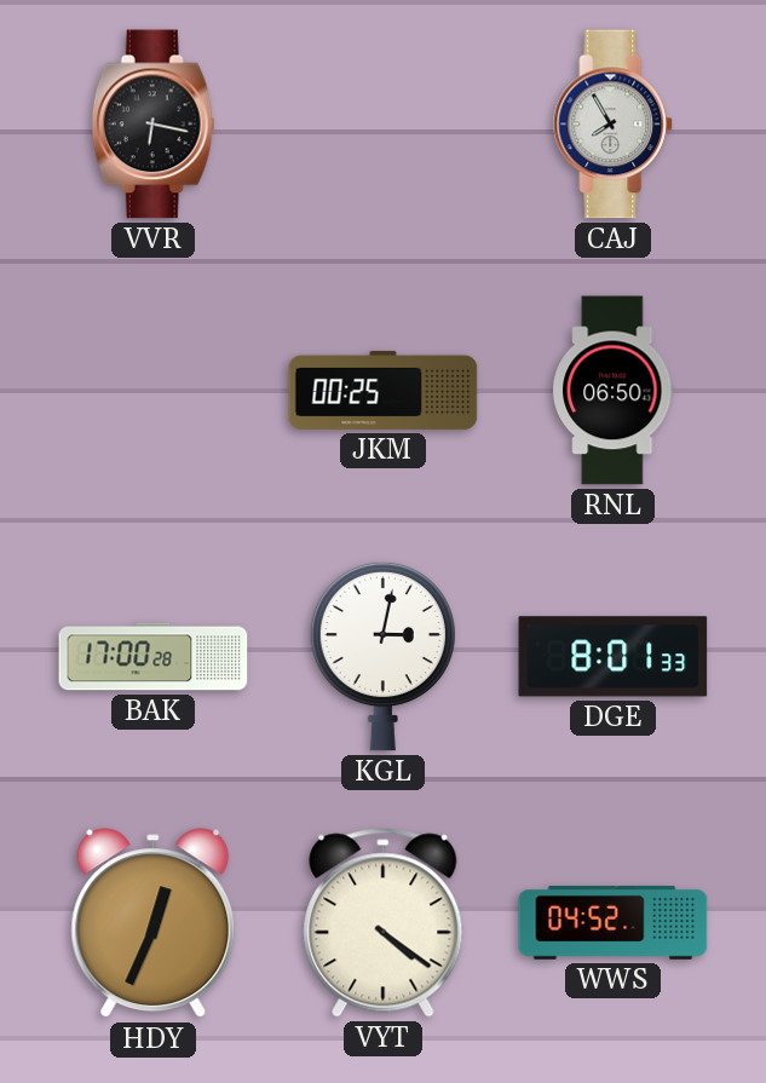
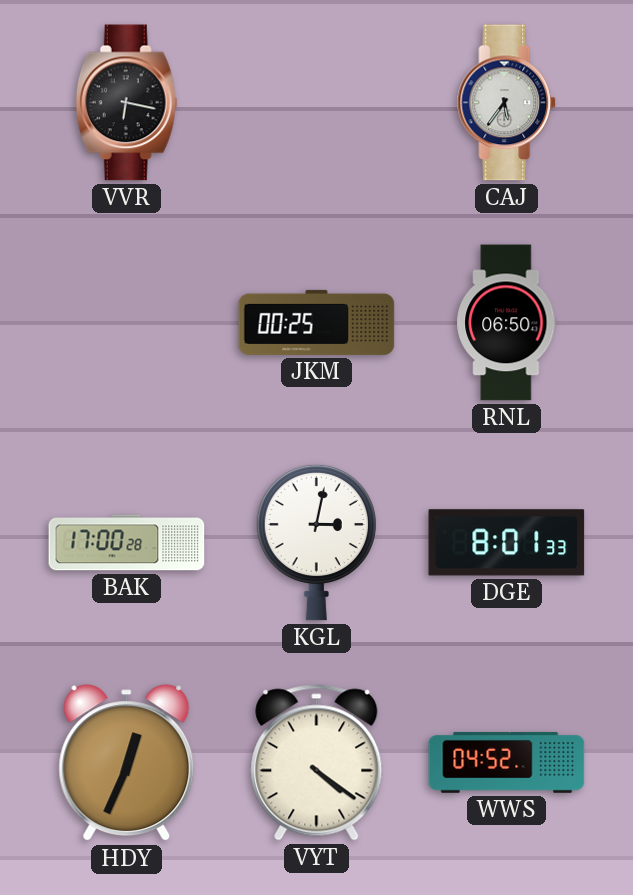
CAJ: 7:55 -> 5:36 (507, 103)
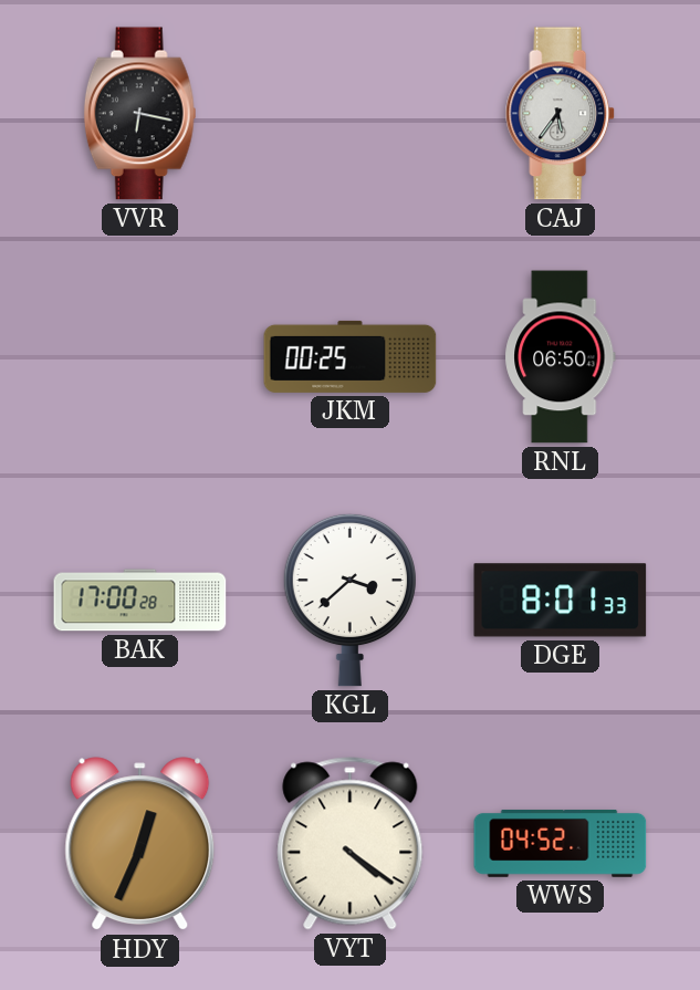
KGL: 3:02 -> 3:38 (349, 600)
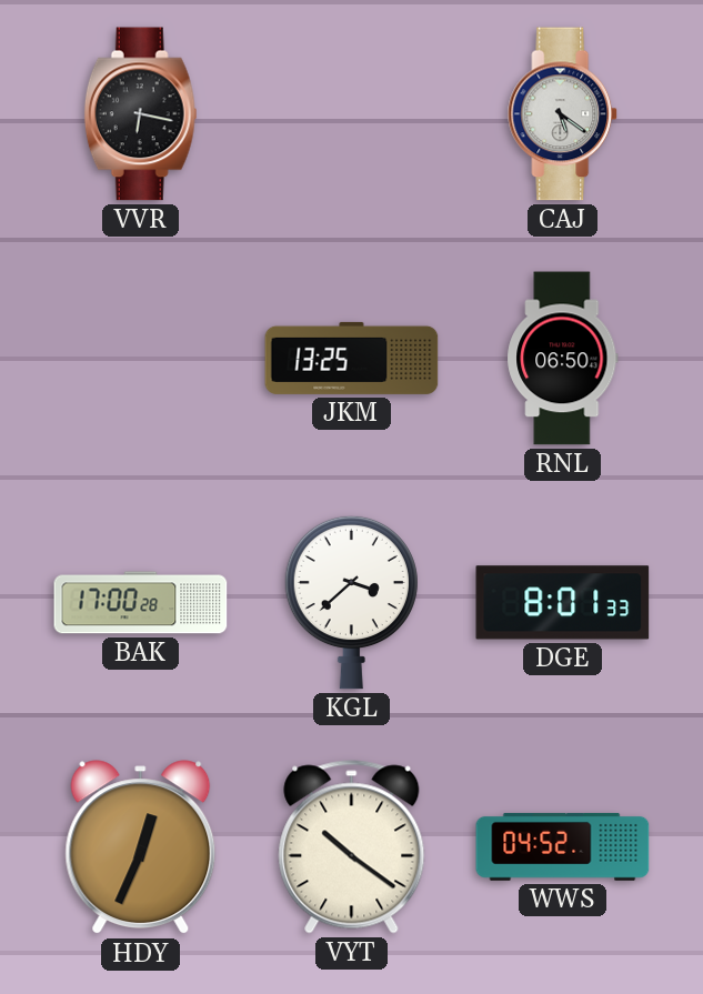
CAJ: 5:36 -> 5:21 (563, 114)
JKM: 00:25 -> 13:25 (352, 358)
VYT: 4:21 -> 10:21 (352, 847)
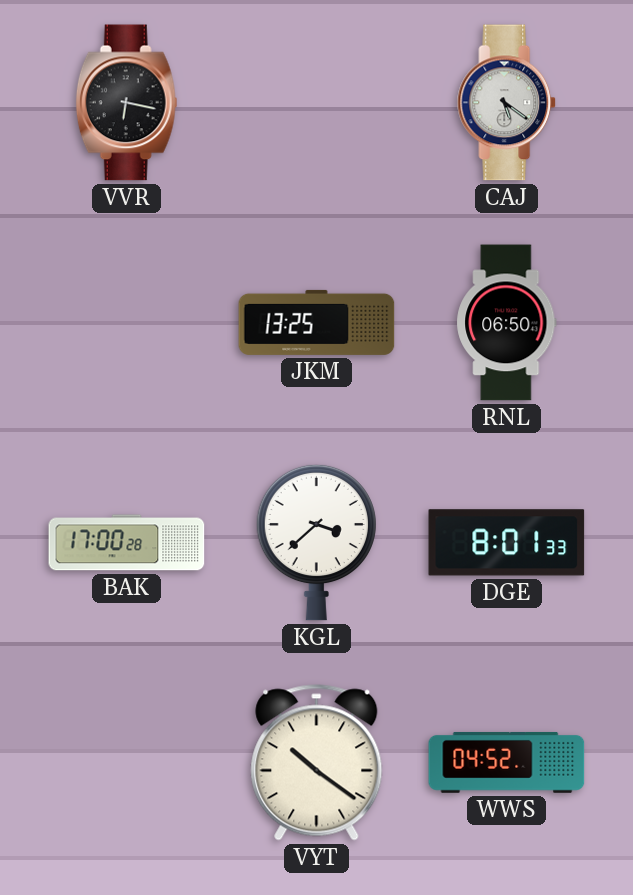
HDY: 12:34 -> none (141, 847)
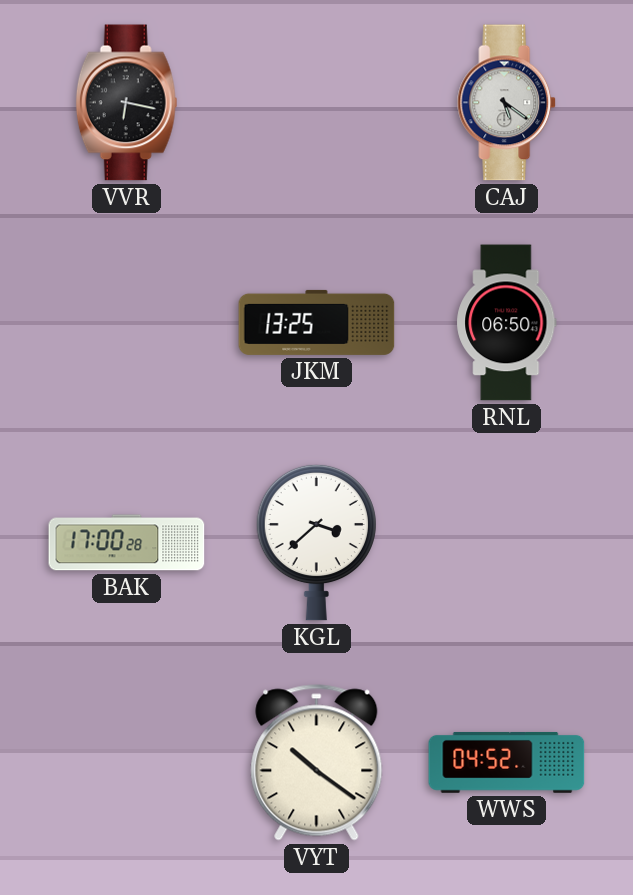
DGE: 8:01 -> none (507, 543)
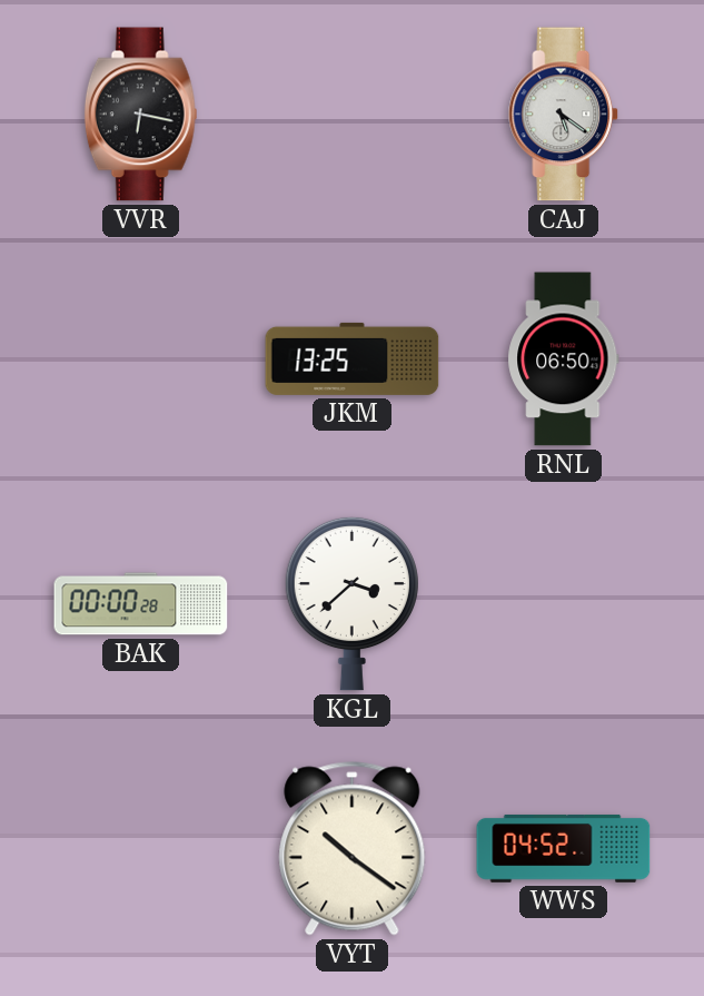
BAK: 17:00 -> 00:00 (141, 604)
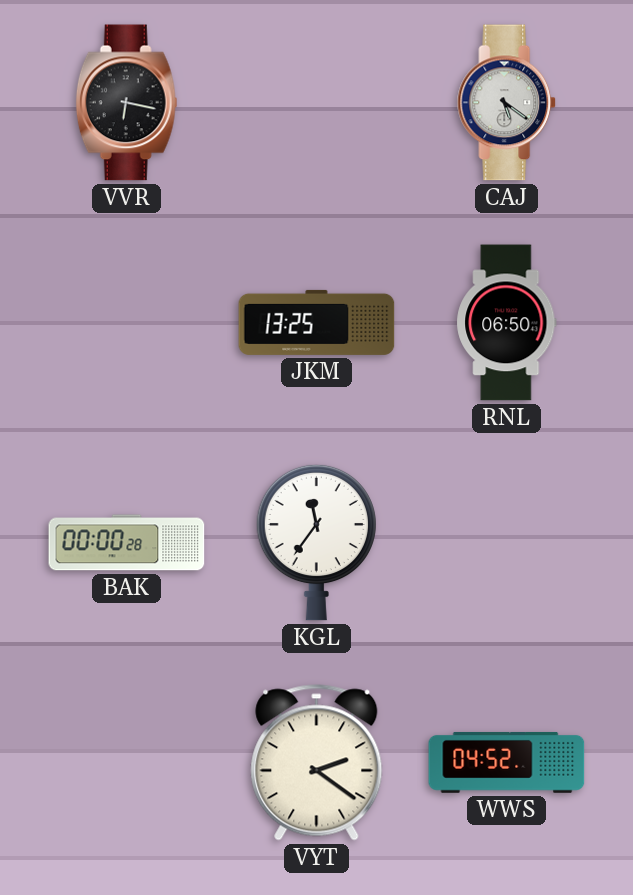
KGL: 3:38 -> 11:36 (316, 542)
VYT: 10:21 -> 2:21 (317, 763)
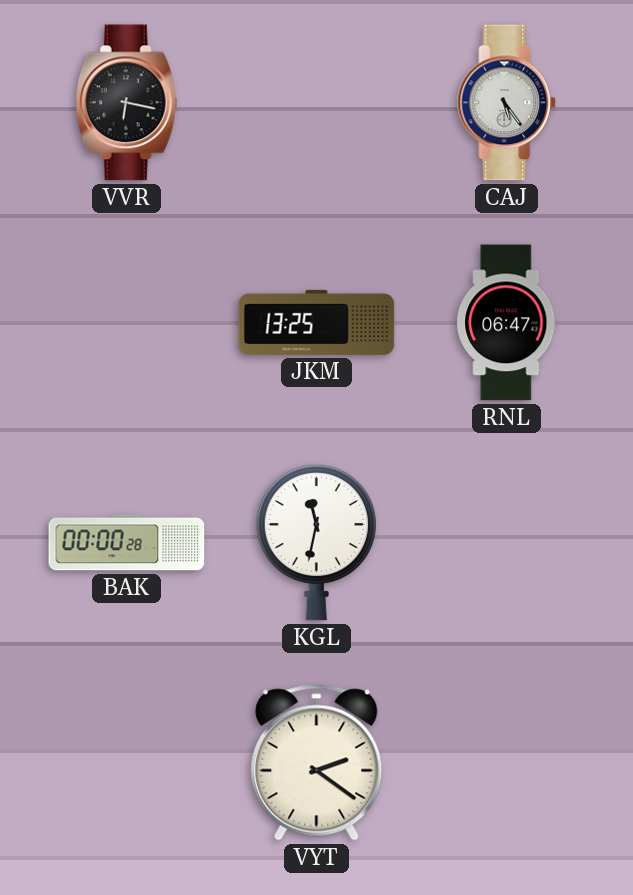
CAJ: 5:21 -> 5:24 (507, 103)
RNL: 06:50 -> 06:47 (507, 323)
KGL: 11:36 -> 11:32 (316, 542)
WWS: 04:52 -> none (507, 762)
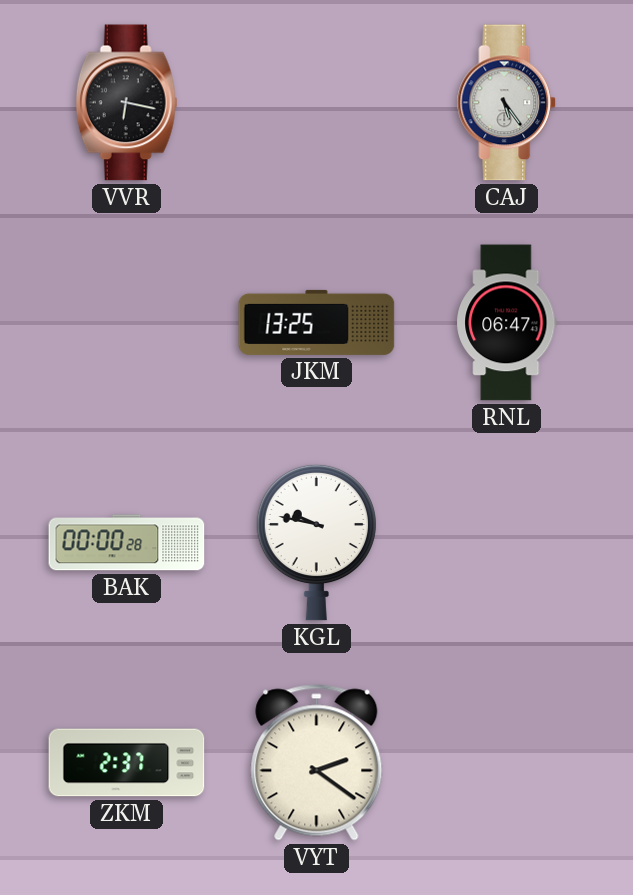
KGL: 11:32 -> 9:47 (316, 542)
ZKM: none -> 2:37 (127, 763)
